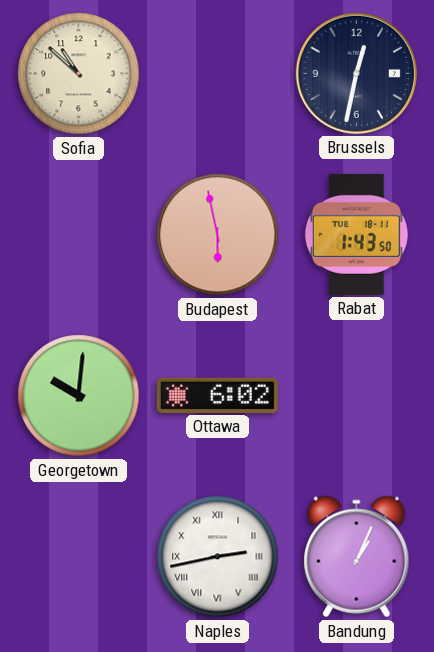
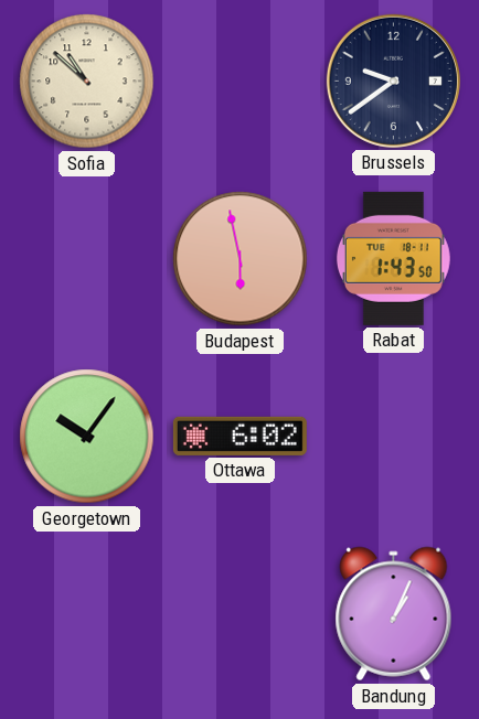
Brussels: 12:32 -> 9:39 (393, 81)
Georgetown: 10:01 -> 10:06 (87, 437)
Naples: 2:43 -> none (218, 557)
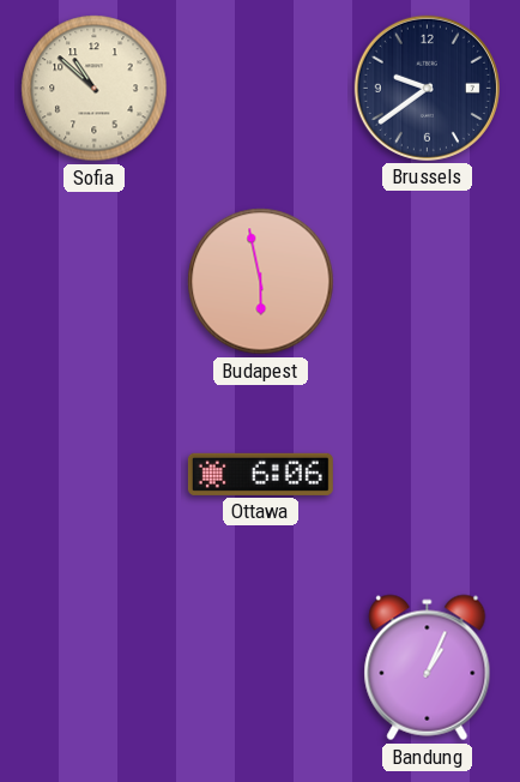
Rabat: 1:43 -> none (393, 258)
Georgetown: 10:06 -> none (87, 437)
Ottawa: 6:02 -> 6:06 (260, 474)
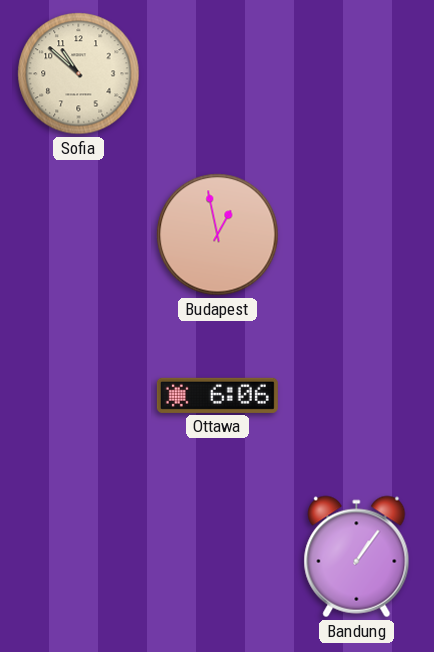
Brussels: 9:39 -> none (427, 88)
Budapest: 5:58 -> 12:58 (218, 235)
Bandung: 1:04 -> 1:06 (357, 557)
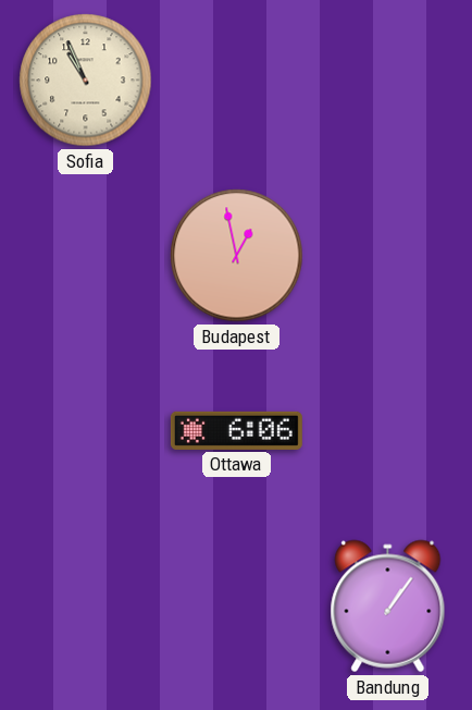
Sofia: 10:52 -> 10:56 (86, 81)
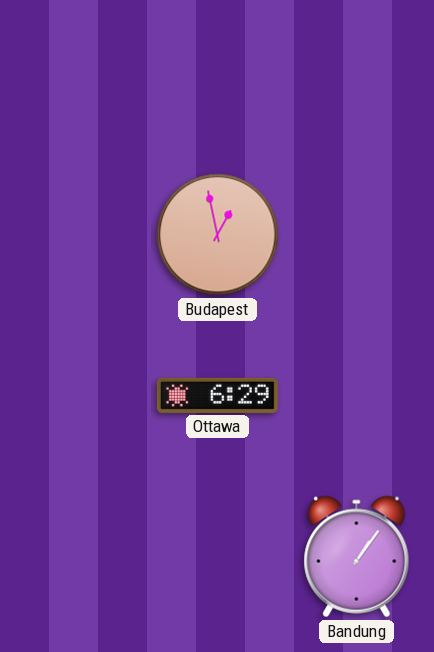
Sofia: 10:56 -> none (86, 81)
Ottawa: 6:06 -> 6:29 (217, 395)
